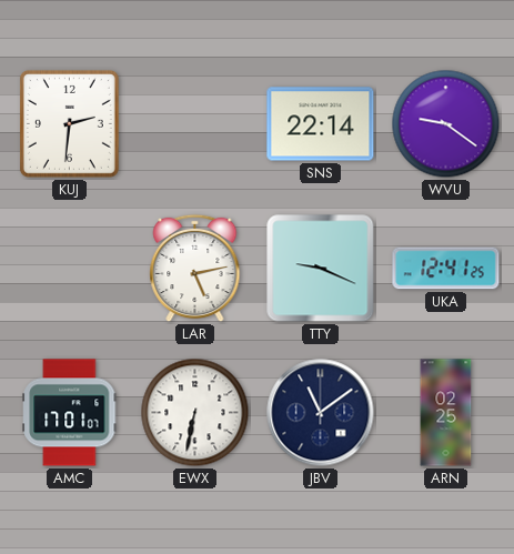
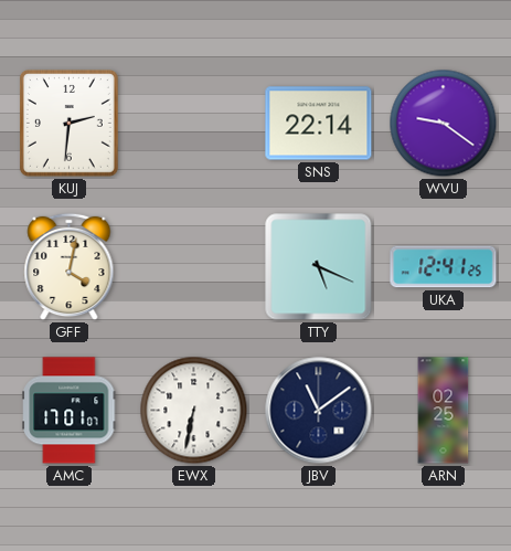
GFF: none -> 4:02 (70, 267)
LAR: 5:13 -> none (195, 269)
TTY: 9:19 -> 5:19 (319, 267)
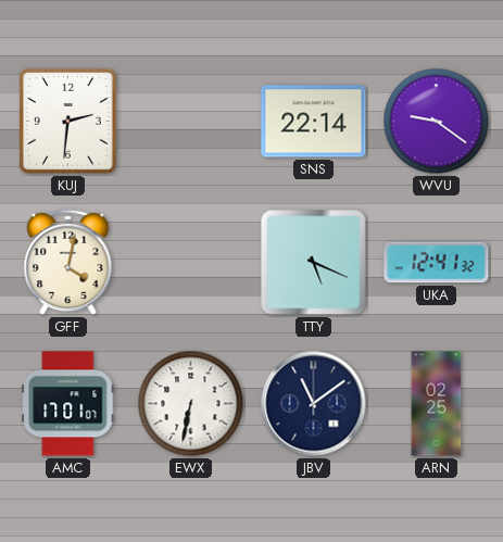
UKA: 12:41:25 -> 12:41:32 (437, 263)
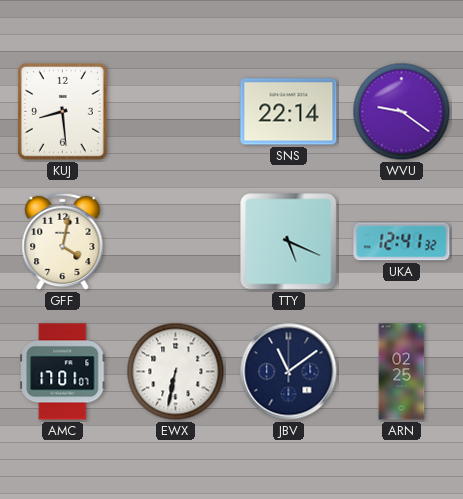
KUJ: 2:31 -> 8:29 (62, 111)
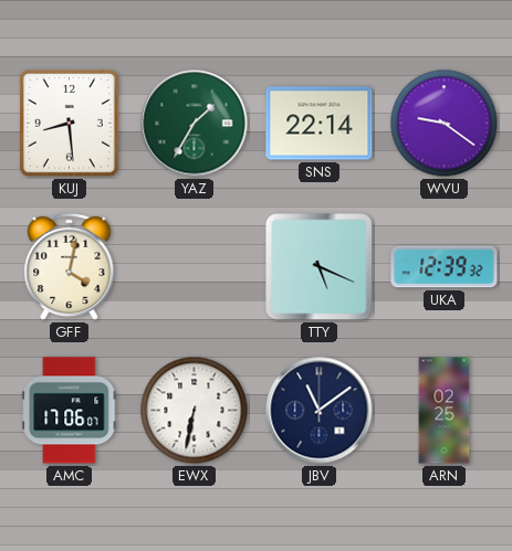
YAZ: none -> 1:35 (195, 124)
UKA: 12:41 -> 12:39 (445, 267)
AMC: 17:01 -> 17:06 (70, 411)
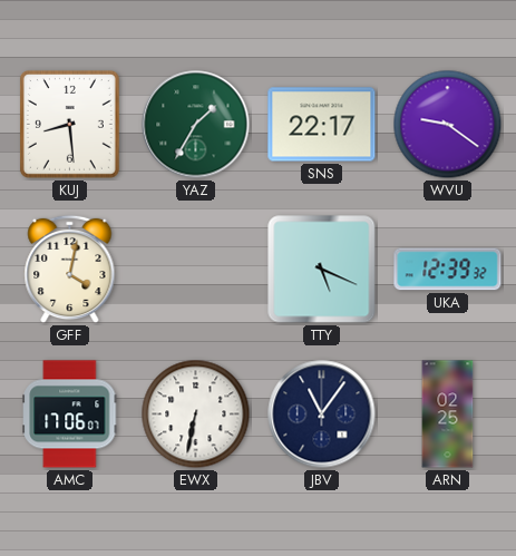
SNS: 22:14 -> 22:17 (322, 125)
JBV: 11:09 -> 11:06 (322, 414)
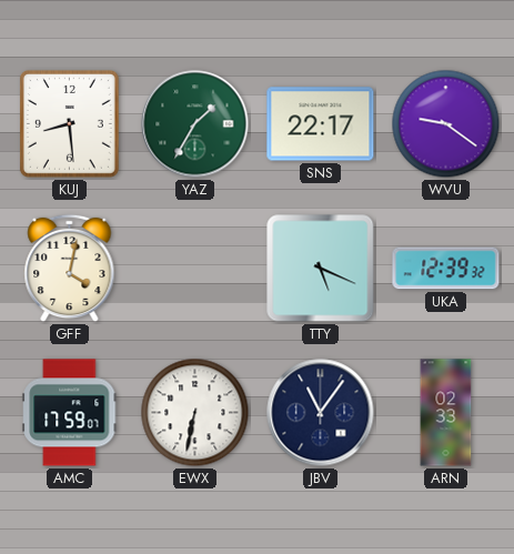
AMC: 17:06 -> 17:59 (70, 413)
ARN: 02:25 -> 02:33 (446, 413)
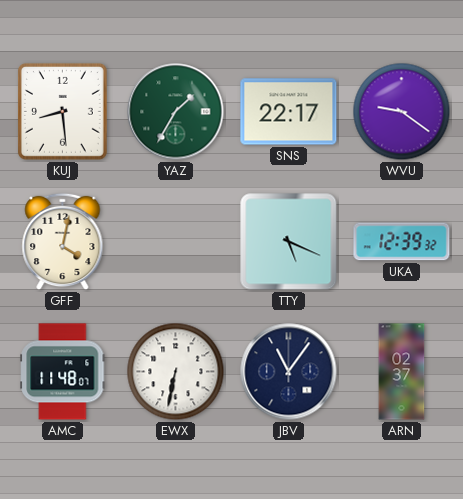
AMC: 17:59 -> 11:48 (63, 372)
ARN: 02:33 -> 02:37 (402, 372)
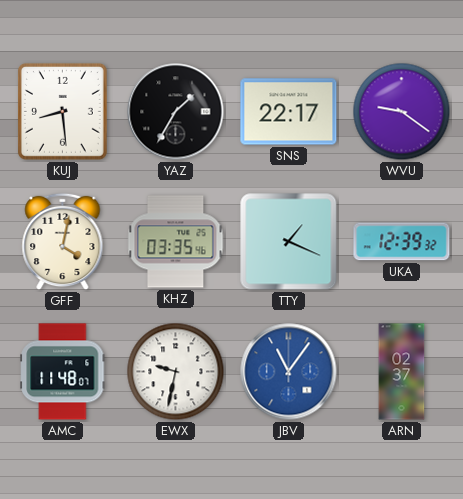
YAZ dial: green -> black (176, 112)
KHZ: none -> 03:35 (176, 242)
TTY: 5:19 -> 1:19 (289, 242)
EWX: 6:32 -> 9:32 (176, 372)
JBV dial: navy -> blue (289, 372)
